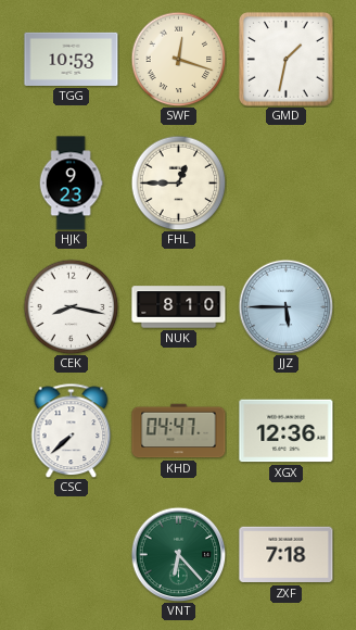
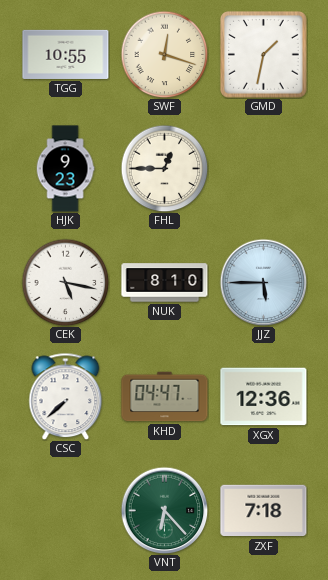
TGG: 10:53 -> 10:55 (66, 54)
CEK: 8:17 -> 5:17 (65, 282)
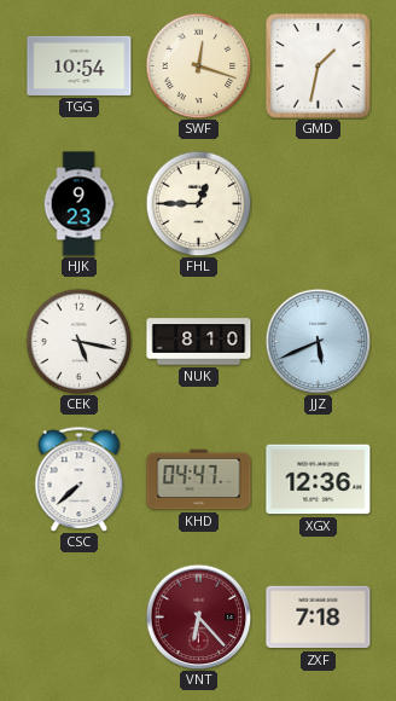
TGG: 10:55 -> 10:54 (80, 65)
JJZ: 5:45 -> 5:41 (318, 341)
VNT dial: green -> burgundy (198, 616)
